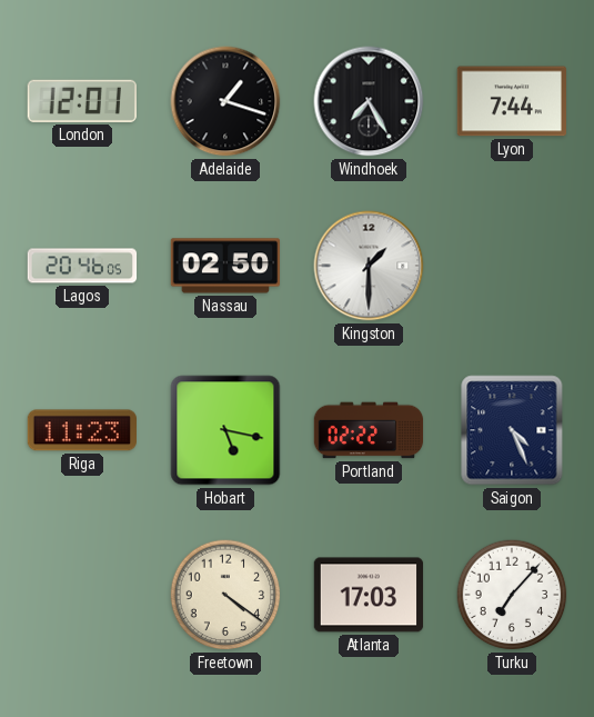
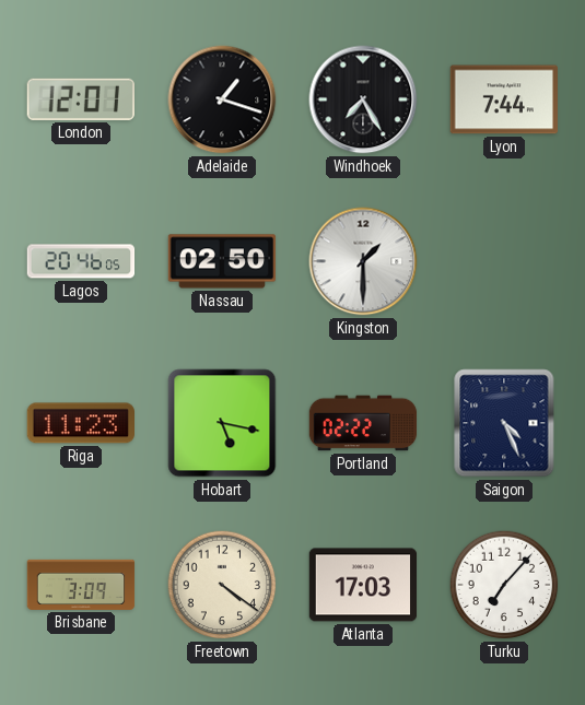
Brisbane: none -> 3:09 (81, 585)
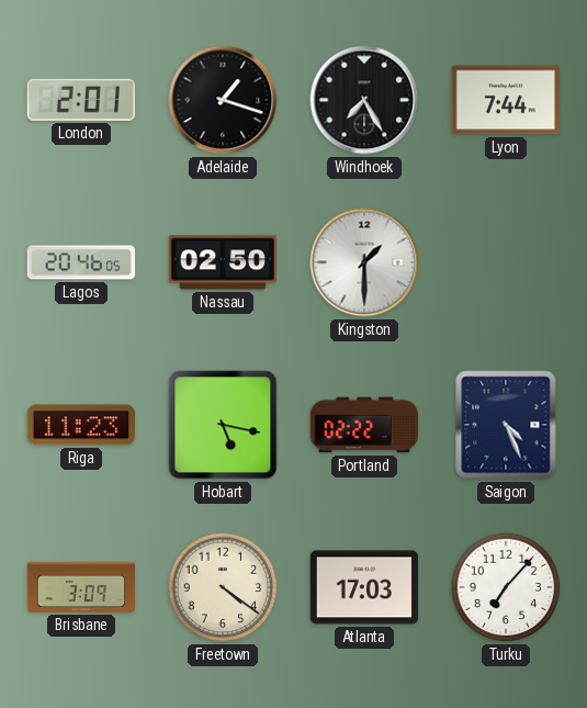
London: 12:01 -> 2:01 (81, 100)
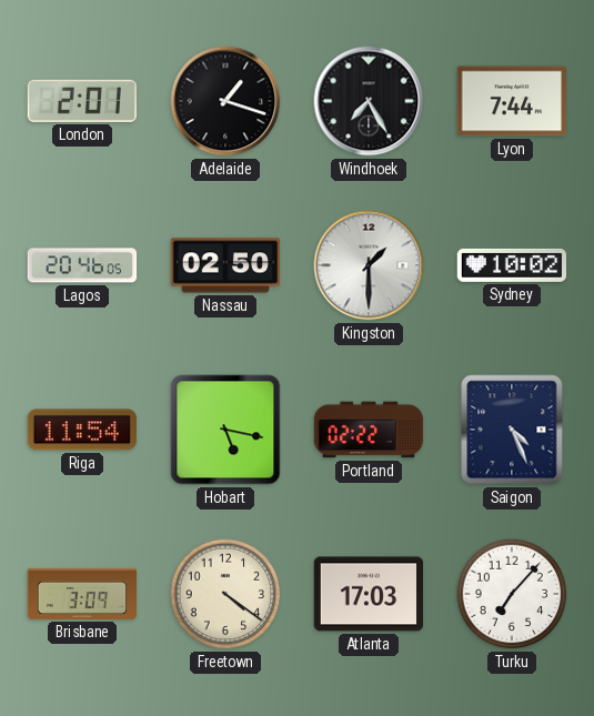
Sydney: none -> 10:02 (512, 265)
Riga: 11:23 -> 11:54 (81, 430)
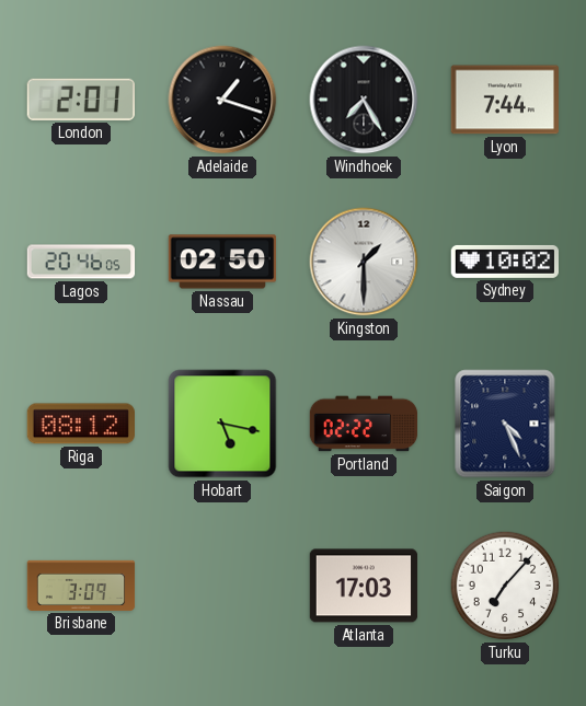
Riga: 11:54 -> 08:12 (80, 424)
Freetown: 4:21 -> none (225, 594)
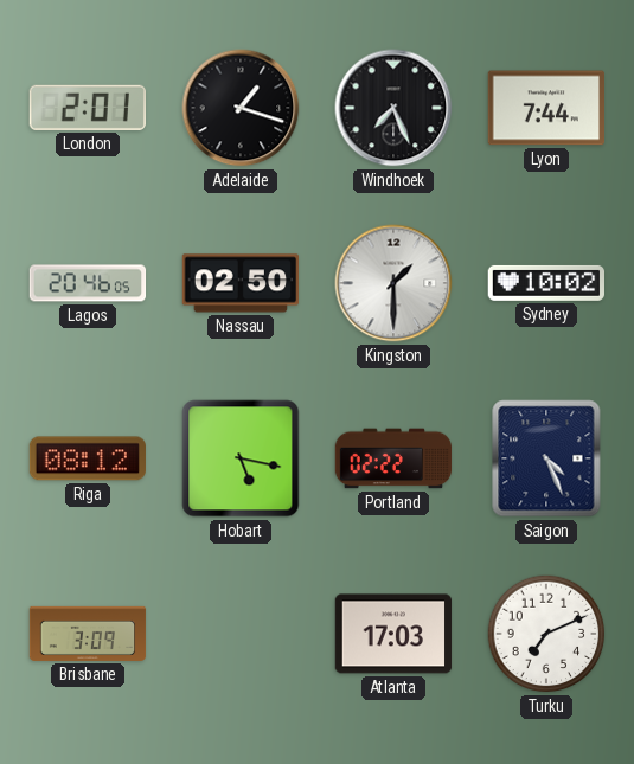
Windhoek: 7:25 -> 7:26 (393, 108)
Turku: 7:07 -> 7:11 (546, 634)
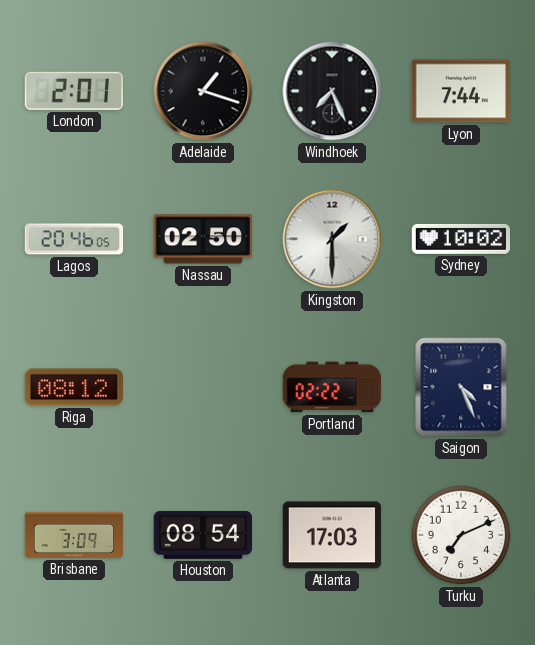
Hobart: 5:17 -> none (241, 458)
Houston: none -> 08:54 (202, 535)
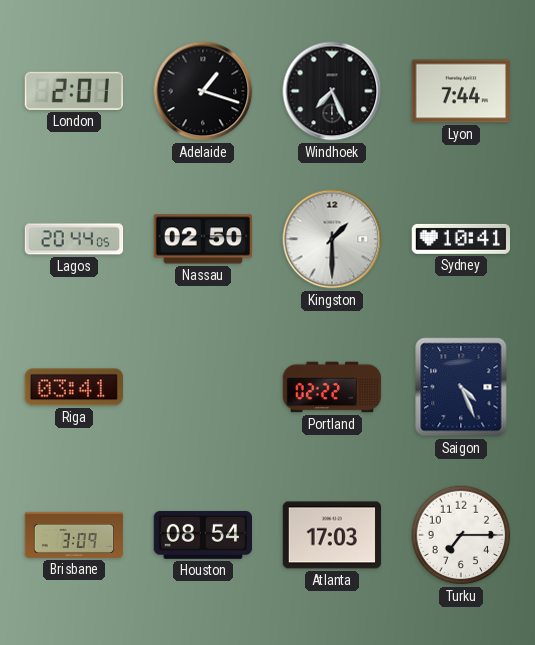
Lagos: 20:46 -> 20:44 (74, 239)
Sydney: 10:02 -> 10:41 (461, 239)
Riga: 08:12 -> 03:41 (73, 387)
Turku: 7:11 -> 7:15 (461, 535)
